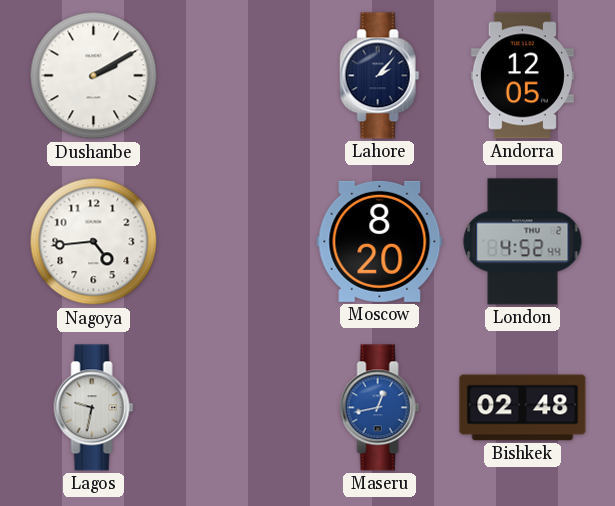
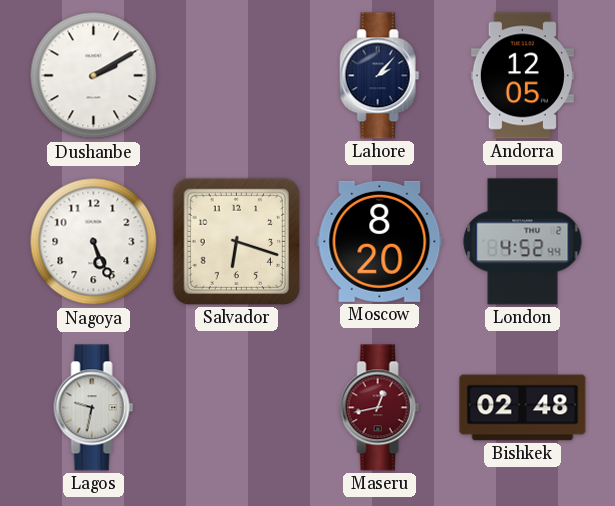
Nagoya: 4:44 -> 5:26 (94, 242)
Salvador: none -> 6:18 (236, 241)
Maseru dial: blue -> burgundy (380, 408)
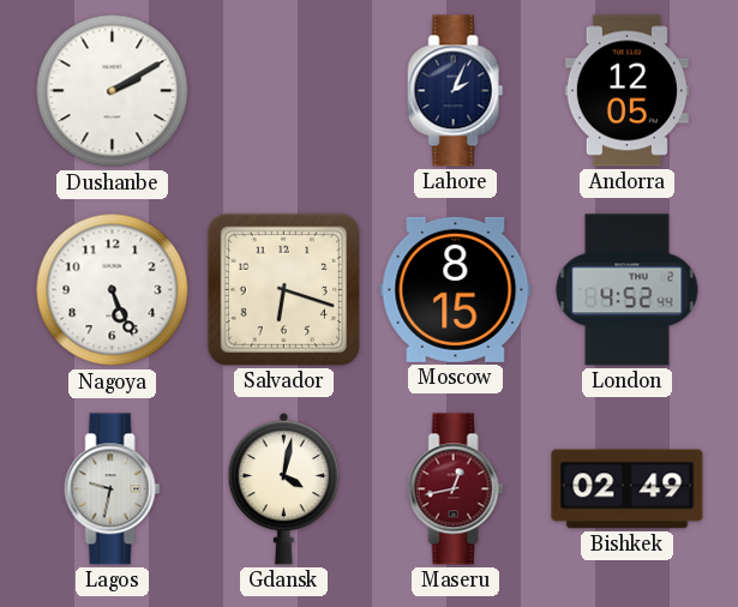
Lahore: 2:07 -> 2:04 (456, 91)
Moscow: 8:20 -> 8:15 (456, 289)
Gdansk: none -> 4:02 (284, 488)
Bishkek: 02:48 -> 02:49 (628, 489)
